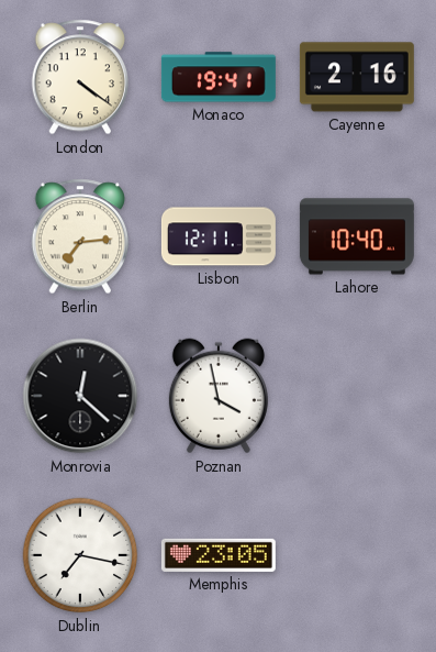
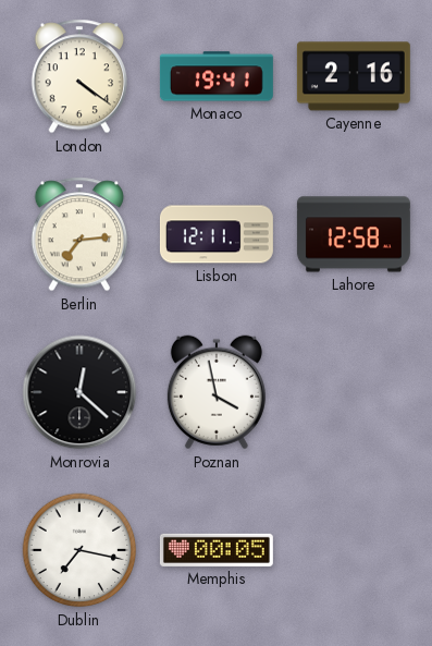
Lahore: 10:40 -> 12:58 (354, 234)
Memphis: 23:05 -> 00:05 (217, 550)
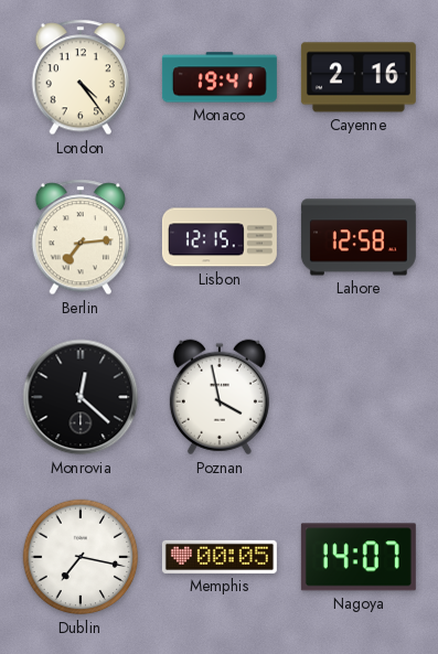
London: 4:21 -> 4:24 (79, 77)
Lisbon: 12:11 -> 12:15 (220, 237)
Nagoya: none -> 14:07 (359, 557)
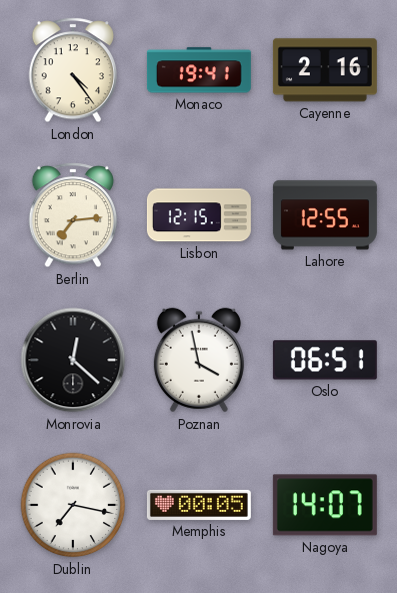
Lahore: 12:58 -> 12:55 (325, 215)
Oslo: none -> 06:51 (325, 360)
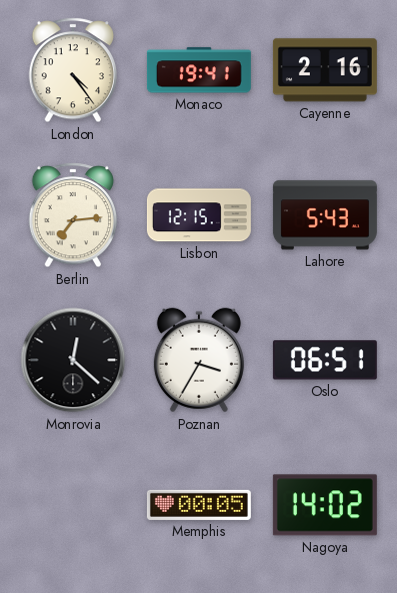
Lahore: 12:55 -> 5:43 (325, 215)
Poznan: 3:58 -> 3:35 (199, 360)
Dublin: 7:17 -> none (73, 505)
Nagoya: 14:07 -> 14:02 (325, 505)
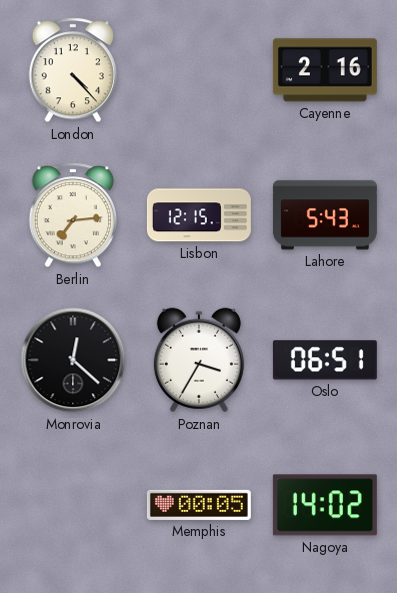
London: 4:24 -> 4:23 (72, 70)
Monaco: 19:41 -> none (199, 70)
